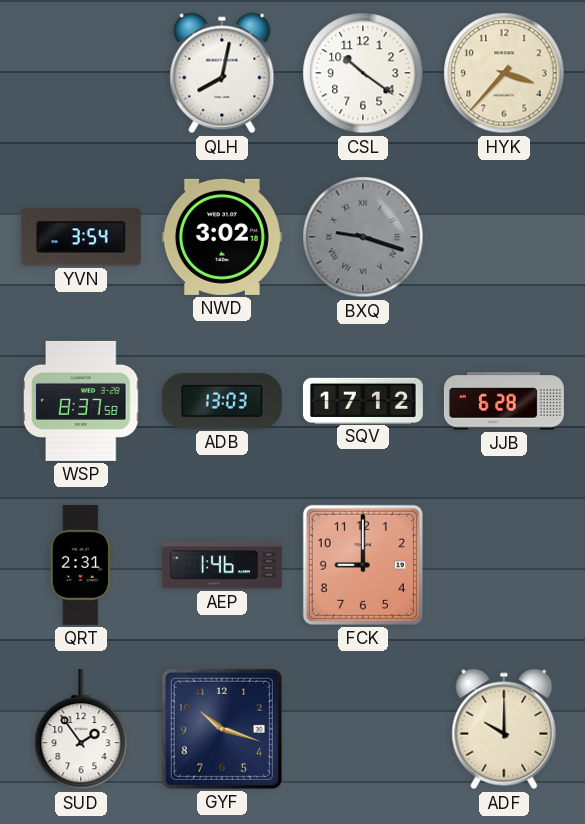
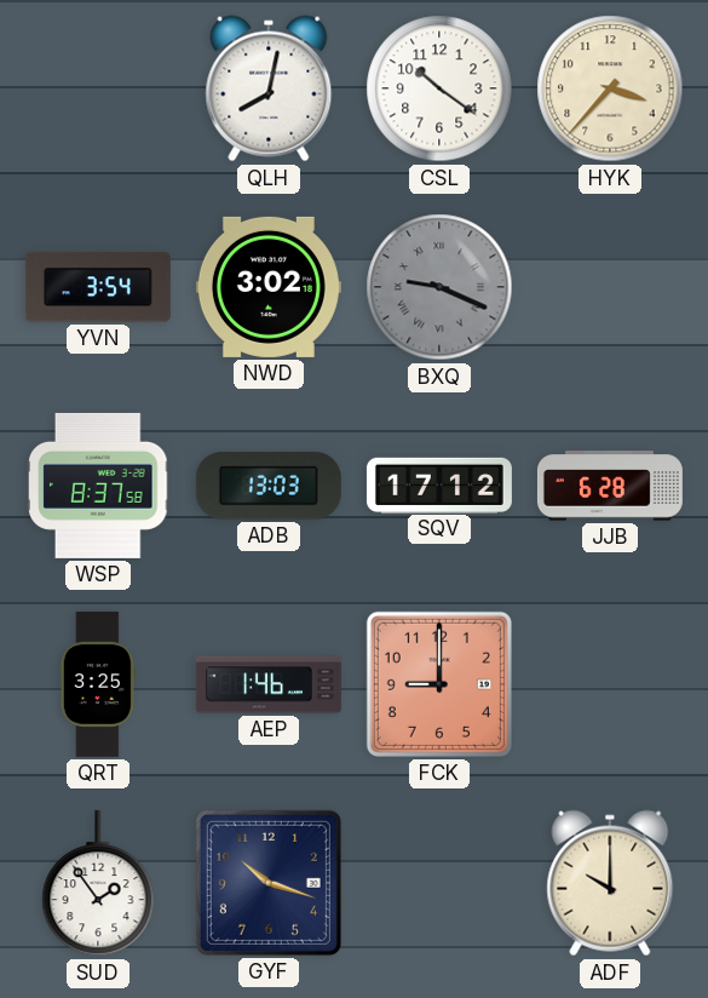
BXQ: 9:18 -> 9:19 (439, 287)
QRT: 2:31 -> 3:25 (98, 684)
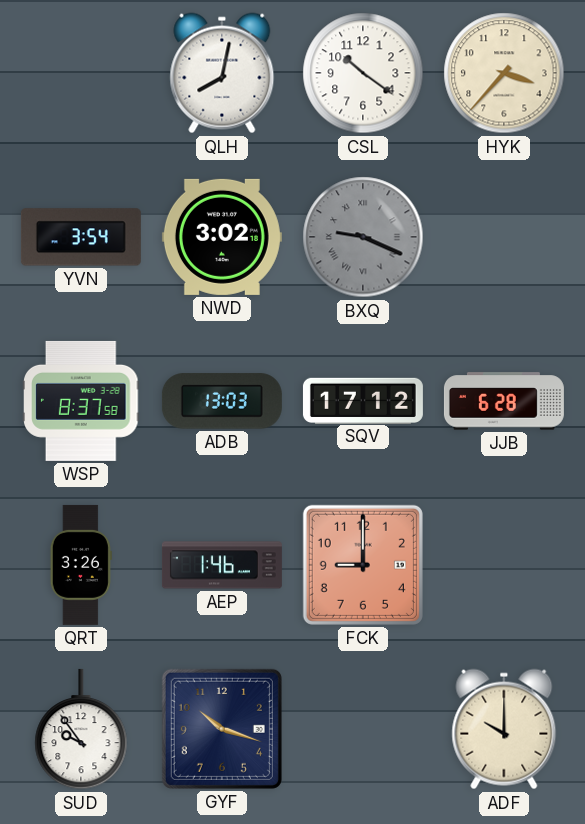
QRT: 3:25 -> 3:26 (81, 565)
SUD: 1:54 -> 9:54 (81, 729)
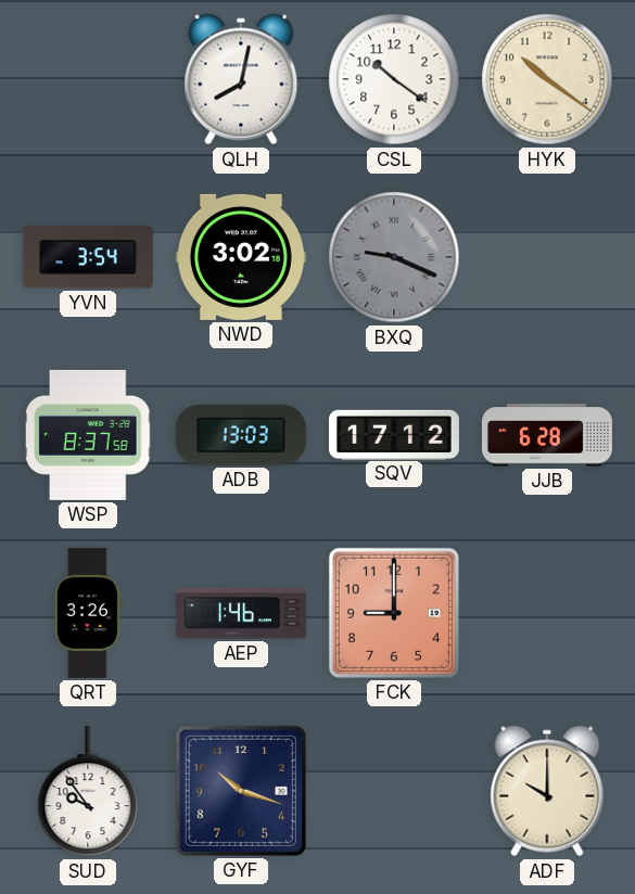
HYK: 3:37 -> 10:21 (547, 79)
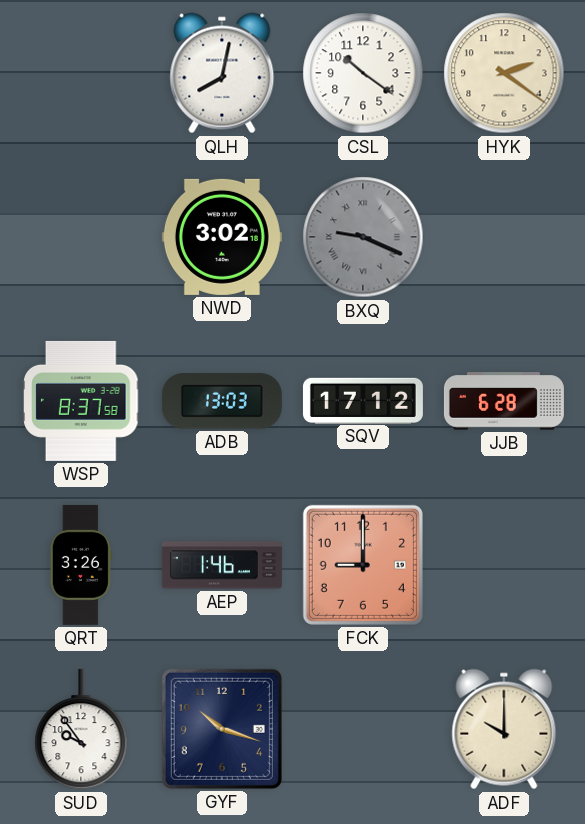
HYK: 10:21 -> 2:21 (504, 73)
YVN: 3:54 -> none (88, 257)
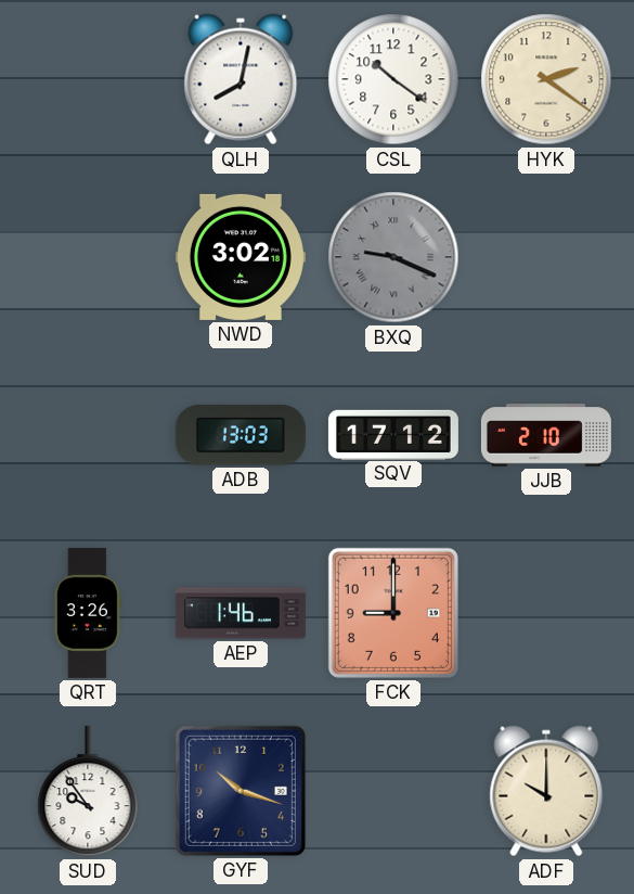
WSP: 8:37 -> none (81, 401)
JJB: 6:28 -> 2:10 (546, 435)
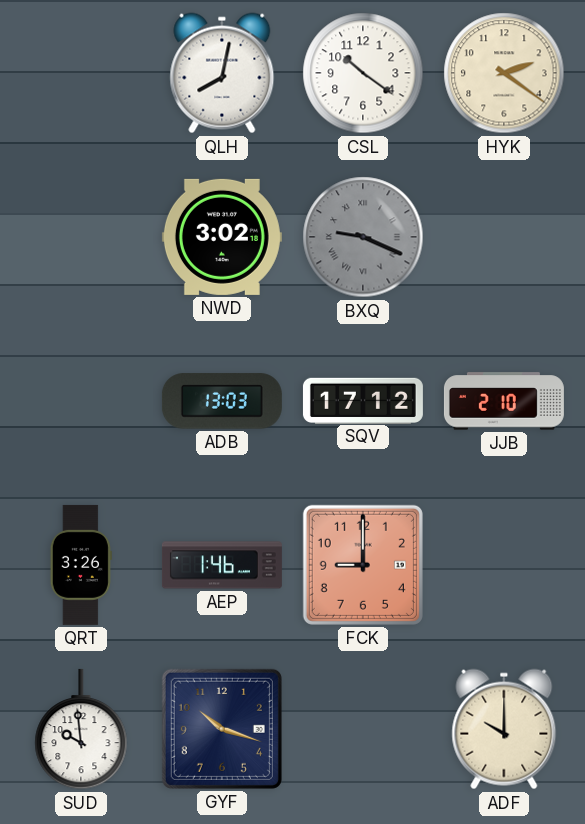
SUD: 9:54 -> 9:59 (81, 729)
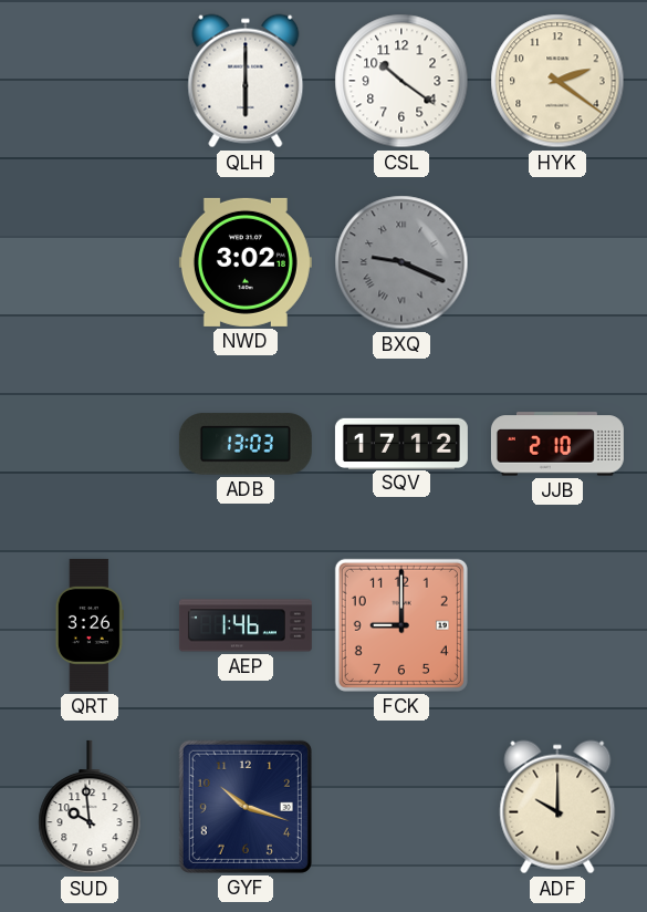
QLH: 8:02 -> 6:00 (246, 81)
